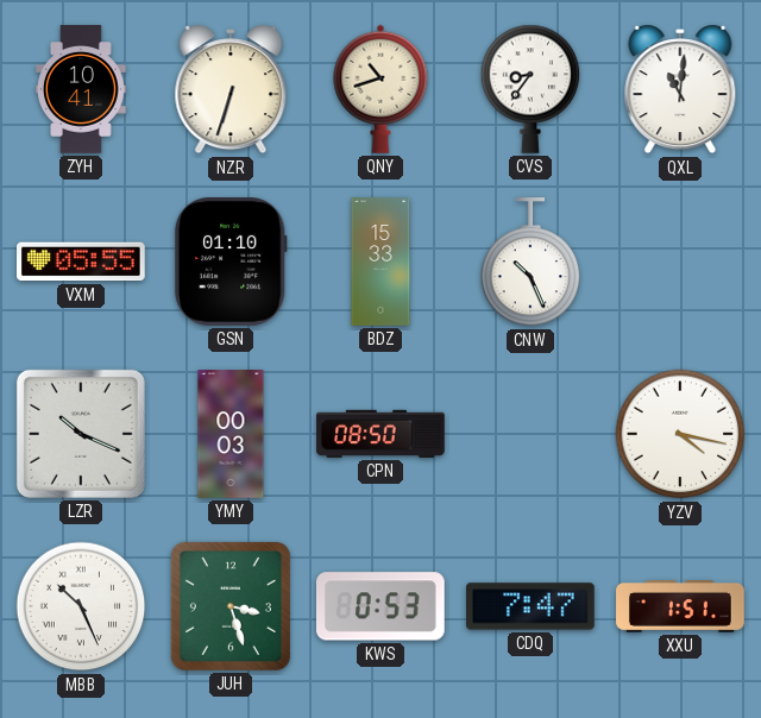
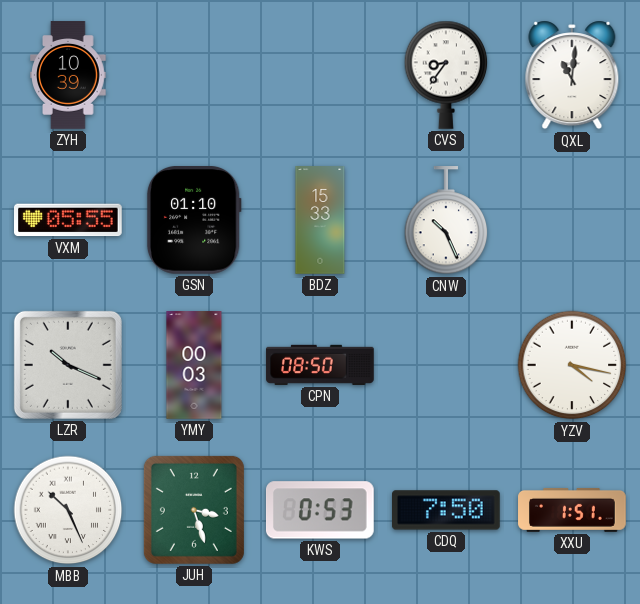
ZYH: 10:41 -> 10:39 (68, 75)
NZR: 6:33 -> none (231, 89)
QNY: 10:42 -> none (380, 89)
CDQ: 7:47 -> 7:50 (447, 510)
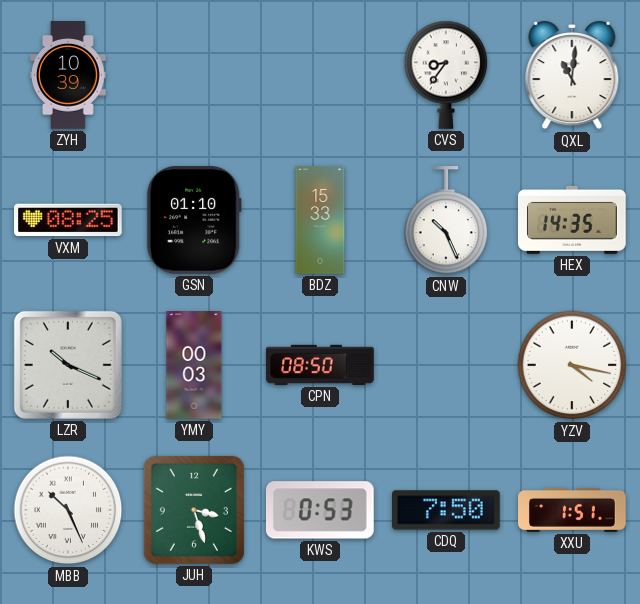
VXM: 05:55 -> 08:25 (69, 220)
HEX: none -> 14:35 (572, 220)
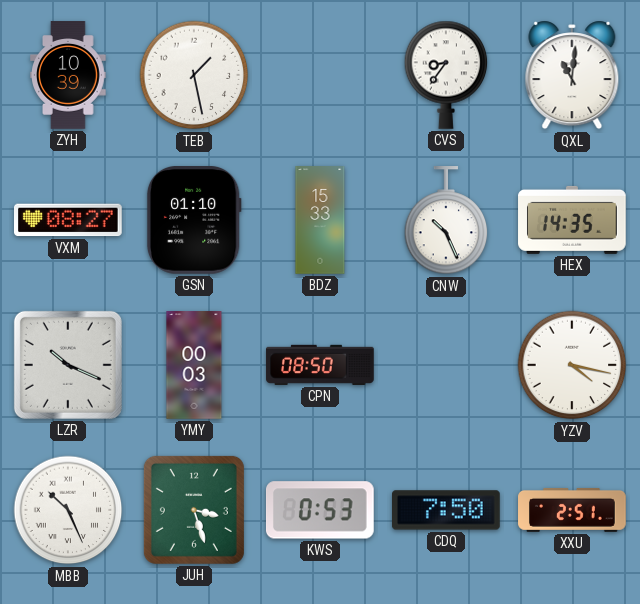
TEB: none -> 1:28 (194, 75)
VXM: 08:25 -> 08:27 (69, 220)
XXU: 1:51 -> 2:51 (572, 510)
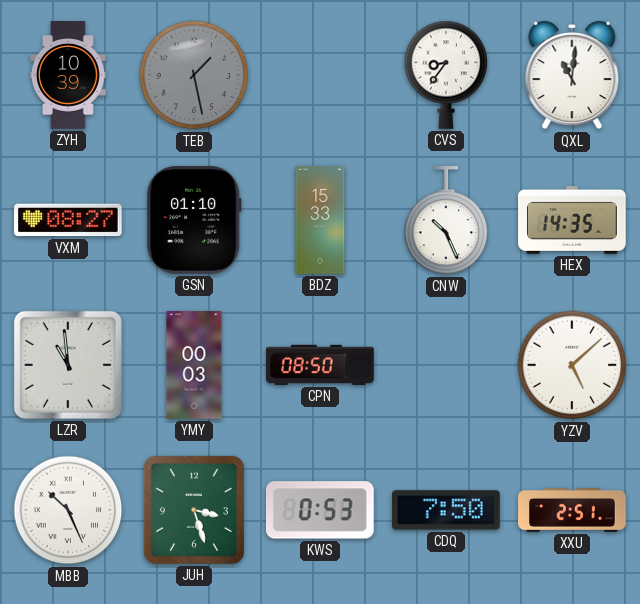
TEB dial: white -> grey (194, 75)
LZR: 10:19 -> 10:59 (68, 365)
YZV: 4:17 -> 5:08 (572, 365)
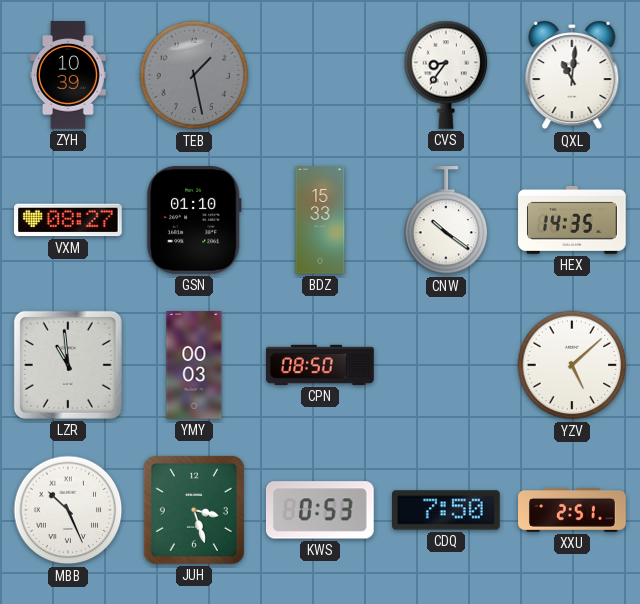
CNW: 10:26 -> 10:21 (446, 221)
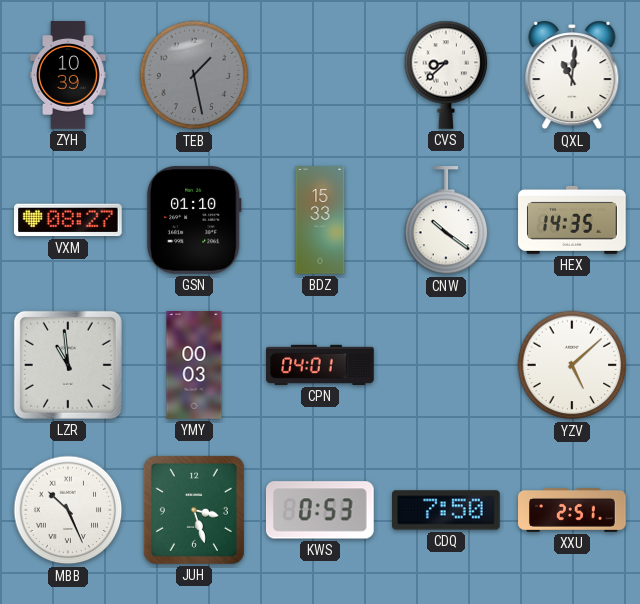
CVS: 8:36 -> 8:38 (446, 75)
CPN: 08:50 -> 04:01 (320, 365)
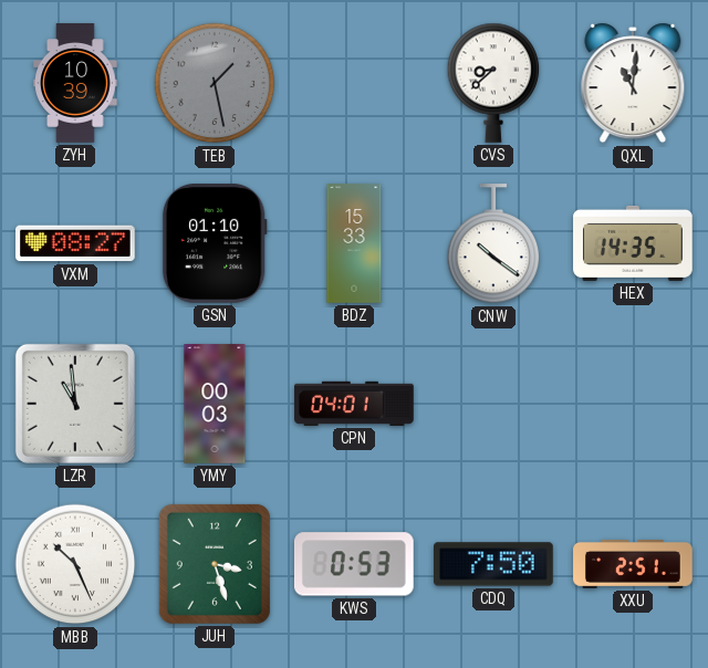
YZV: 5:08 -> none (572, 365)
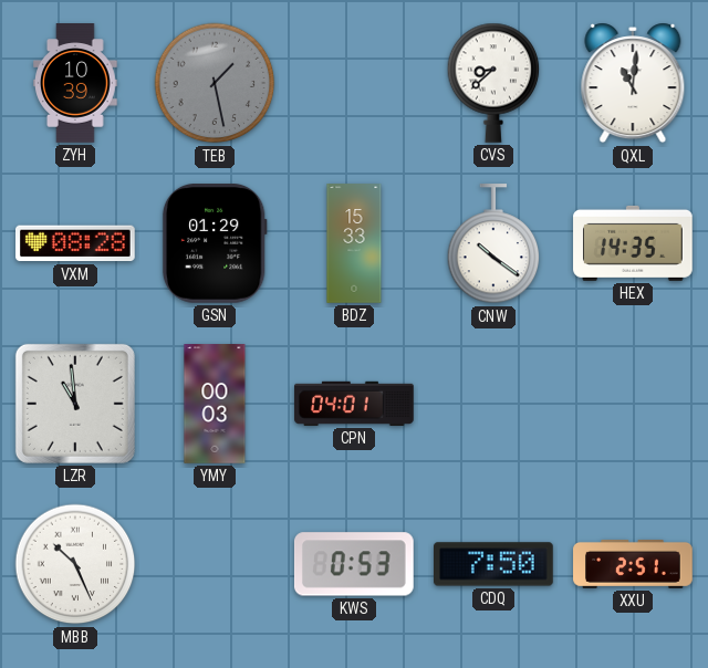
VXM: 08:27 -> 08:28 (76, 243)
GSN: 01:10 -> 01:29 (215, 244)
JUH: 3:27 -> none (215, 564)
